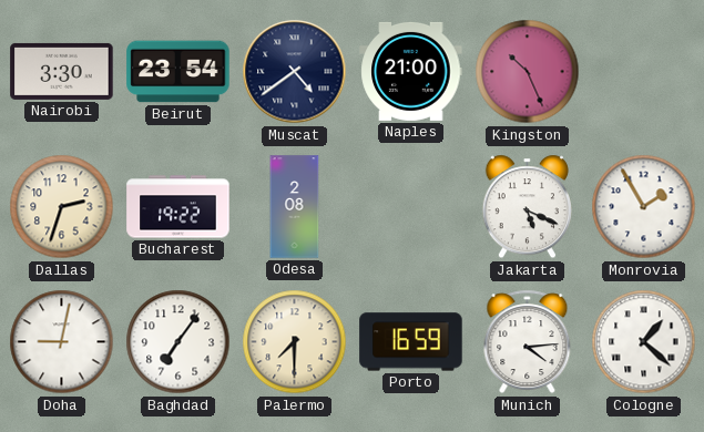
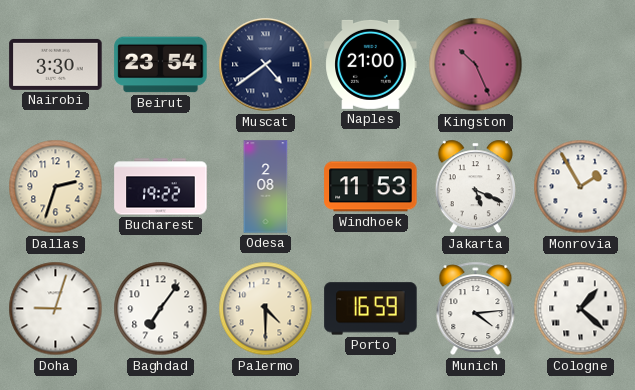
Windhoek: none -> 11:53 (371, 187)
Doha: 9:02 -> 9:03 (56, 309)
Palermo: 7:30 -> 4:30 (266, 309)
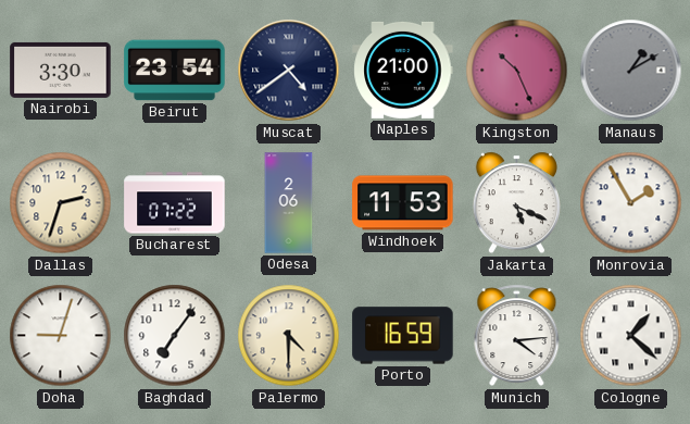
Manaus: none -> 1:10 (631, 71)
Bucharest: 19:22 -> 07:22 (175, 203)
Odesa: 2:08 -> 2:06 (289, 203)
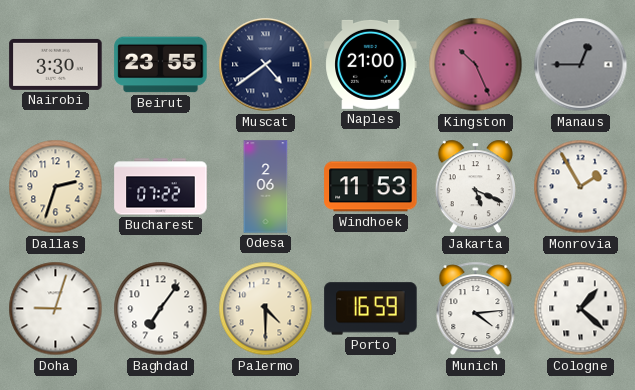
Beirut: 23:54 -> 23:55 (161, 65)
Manaus: 1:10 -> 12:45 (581, 65)
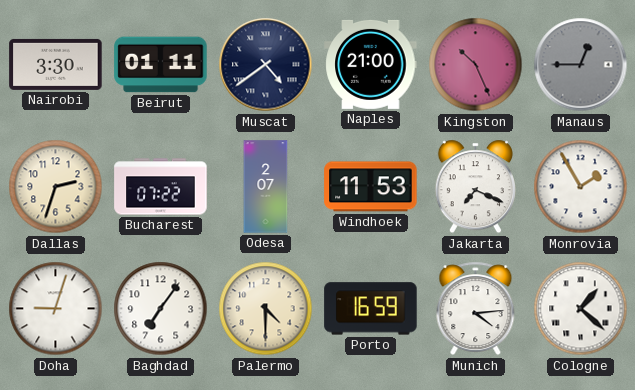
Beirut: 23:55 -> 01:11 (161, 65)
Odesa: 2:06 -> 2:07 (266, 187)
Jakarta: 5:19 -> 7:19 (475, 187)
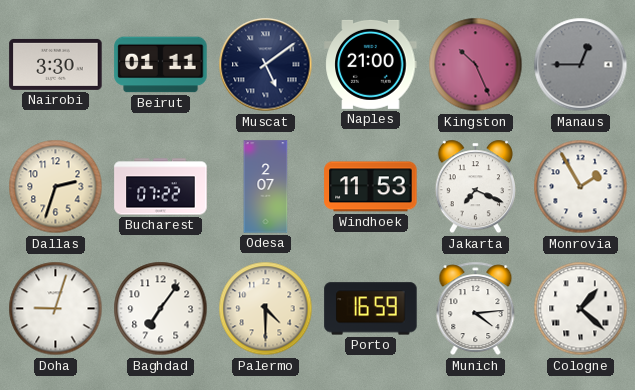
Muscat: 4:39 -> 5:09 (266, 65)
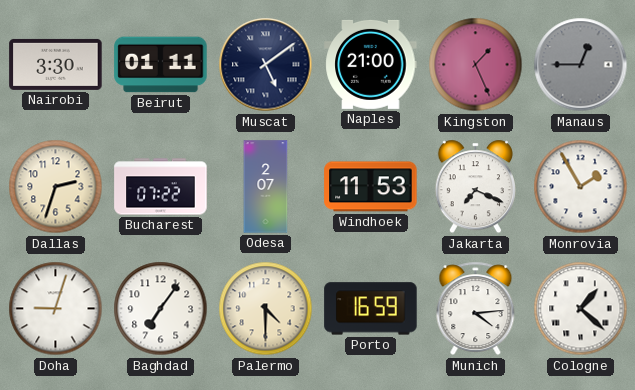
Kingston: 10:26 -> 1:26 (476, 65)
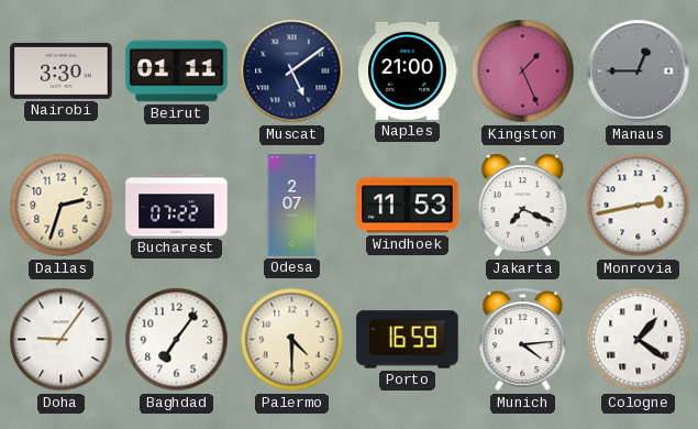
Monrovia: 1:55 -> 2:43 (639, 206)
Doha: 9:03 -> 9:06 (62, 340)
Cologne: 1:22 -> 1:21 (639, 340)
